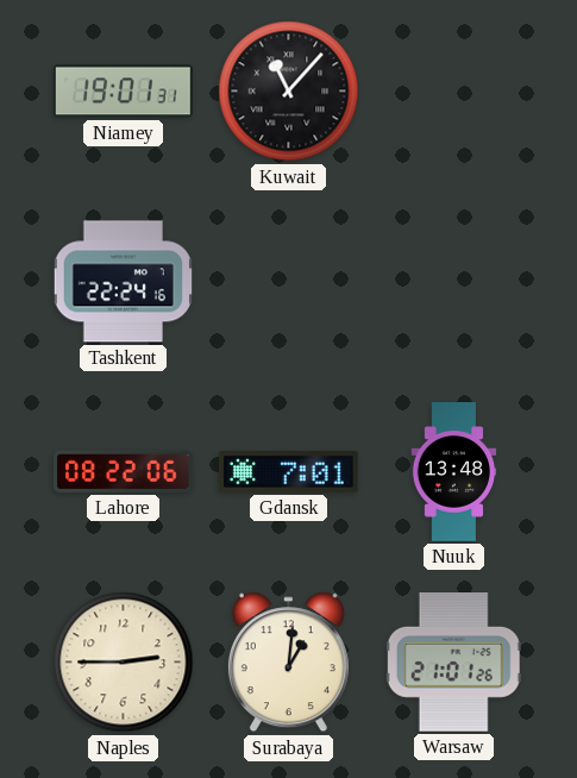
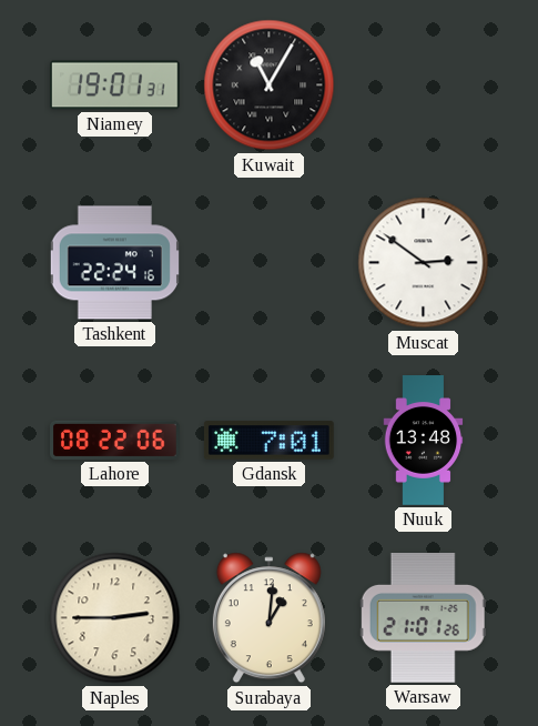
Kuwait: 11:07 -> 11:05 (270, 85)
Muscat: none -> 2:51 (424, 263)
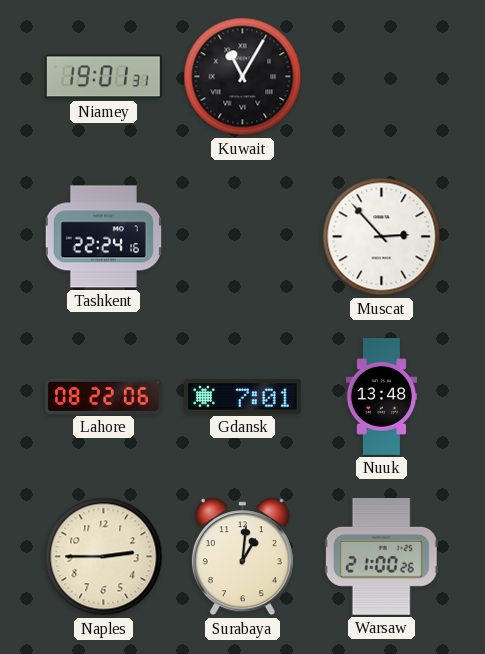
Muscat: 2:51 -> 2:53 (382, 237)
Warsaw: 21:01 -> 21:00 (381, 557)
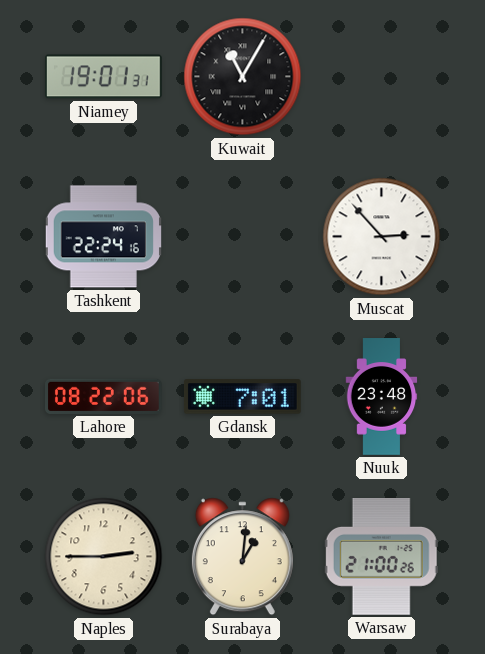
Nuuk: 13:48 -> 23:48 (382, 397)
